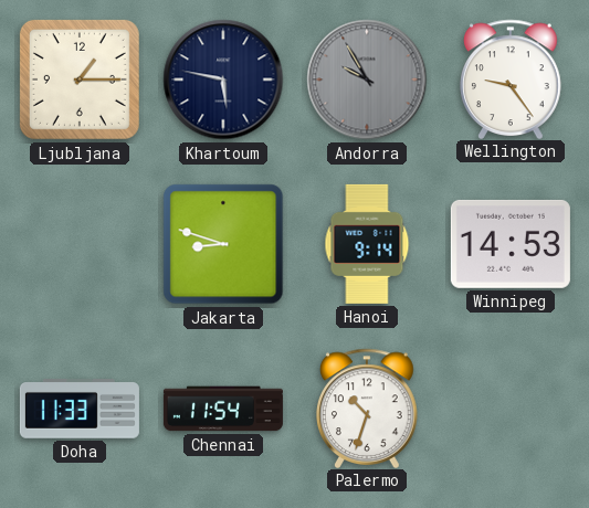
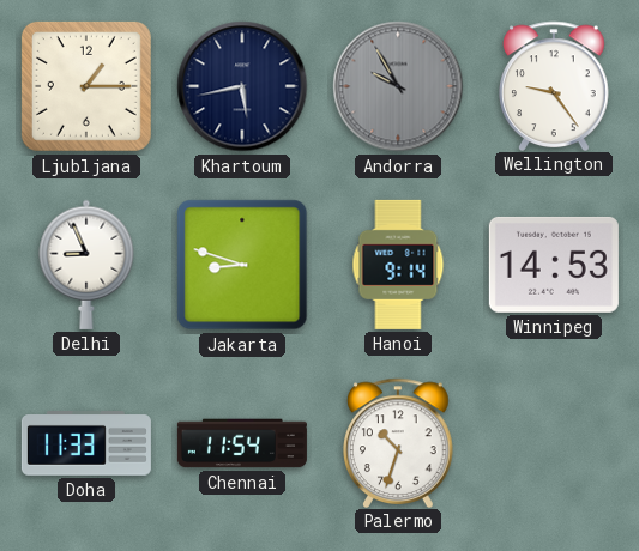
Khartoum: 5:47 -> 5:43 (242, 86)
Delhi: none -> 8:56 (86, 265)
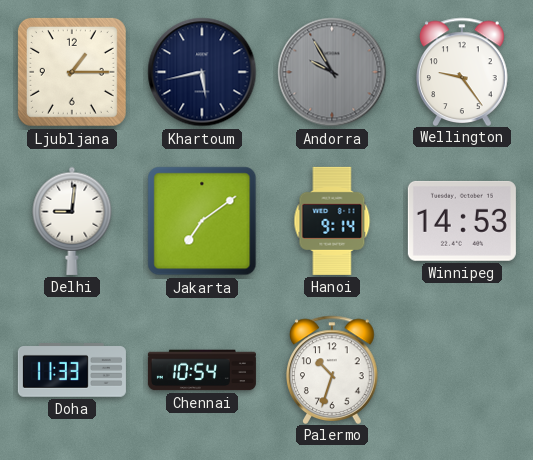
Delhi: 8:56 -> 9:01 (72, 221)
Jakarta: 8:48 -> 7:09 (202, 221)
Chennai: 11:54 -> 10:54 (202, 370)
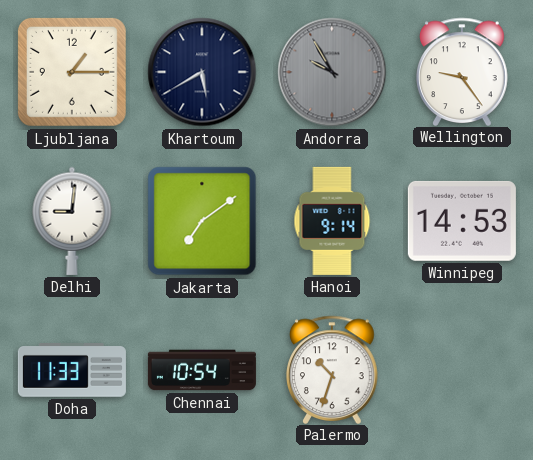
Khartoum: 5:43 -> 5:40 (202, 72)
